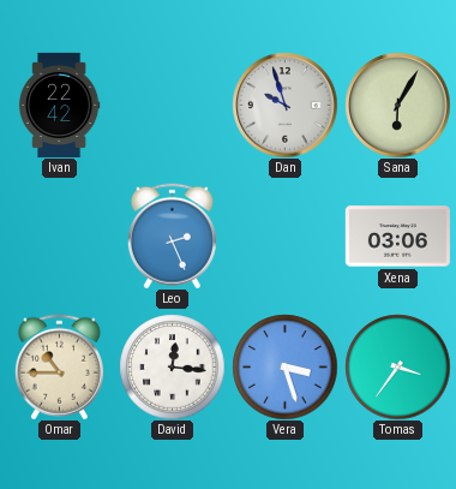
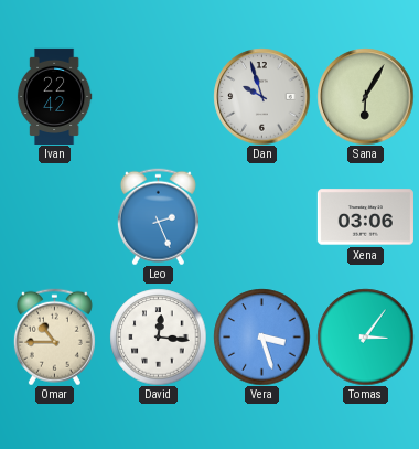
Tomas: 3:36 -> 3:06 (365, 336)
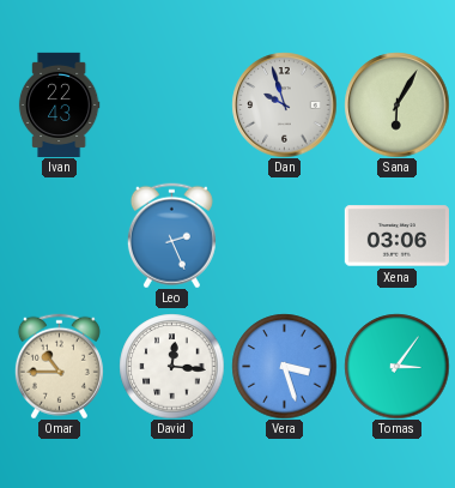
Ivan: 22:42 -> 22:43 (59, 104)
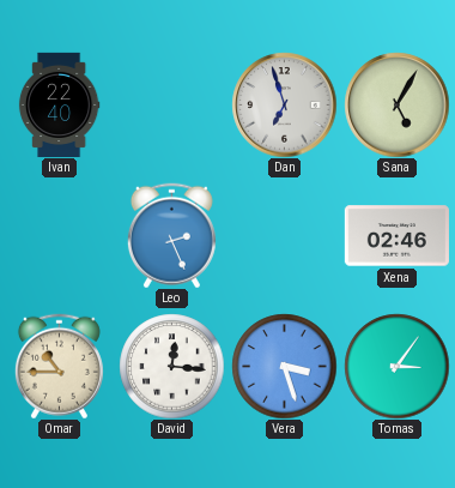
Ivan: 22:43 -> 22:40 (59, 104)
Dan: 9:57 -> 6:57 (284, 104)
Sana: 6:05 -> 5:05 (396, 104)
Xena: 03:06 -> 02:46 (396, 236)
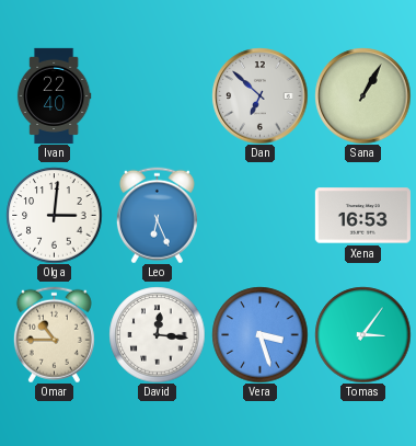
Dan: 6:57 -> 6:52 (259, 95)
Sana: 5:05 -> 1:05 (362, 95)
Olga: none -> 3:01 (54, 215)
Leo: 2:26 -> 6:26 (157, 215)
Xena: 02:46 -> 16:53 (362, 216)
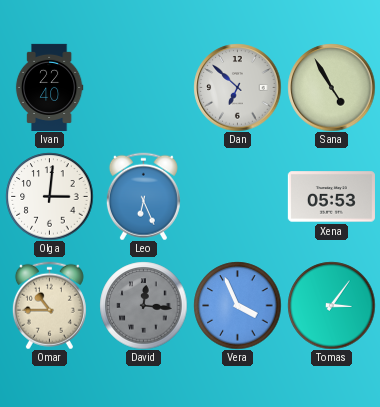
Sana: 1:05 -> 4:55 (331, 87)
Xena: 16:53 -> 05:53 (331, 197)
David dial: white -> grey (143, 305)
Vera: 3:27 -> 3:56 (237, 305)
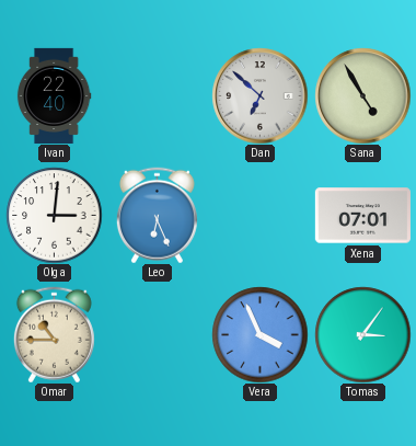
Xena: 05:53 -> 07:01 (362, 216)
David: 12:16 -> none (143, 305)
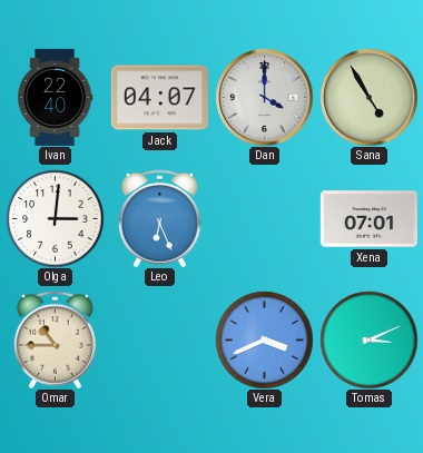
Jack: none -> 04:07 (159, 98)
Dan: 6:52 -> 4:00 (264, 97)
Vera: 3:56 -> 3:41 (264, 339)
Tomas: 3:06 -> 3:11 (368, 339)
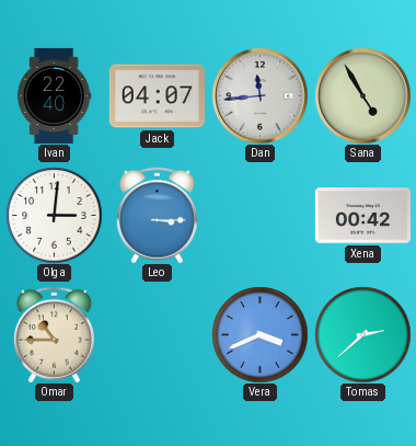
Dan: 4:00 -> 11:44 (259, 95)
Leo: 6:26 -> 3:15 (157, 215)
Xena: 07:01 -> 00:42 (362, 216)
Tomas: 3:11 -> 2:38 (362, 334)
